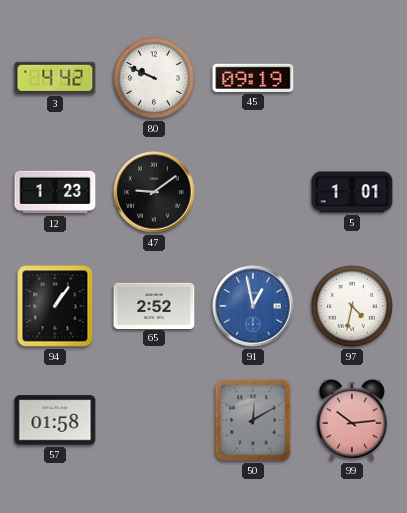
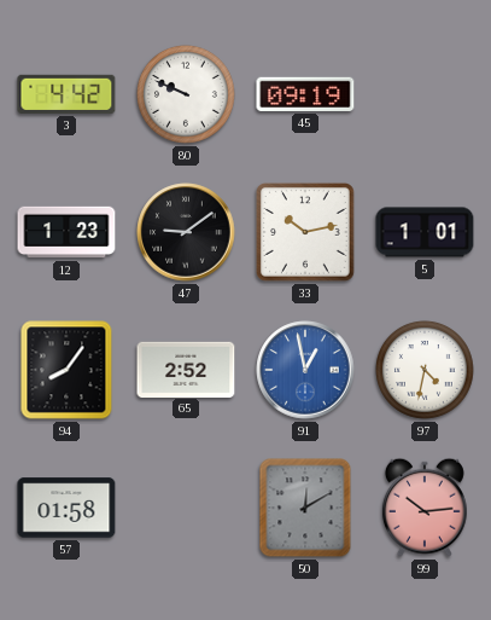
33: none -> 10:13 (305, 232)
94: 1:06 -> 8:06 (66, 370)
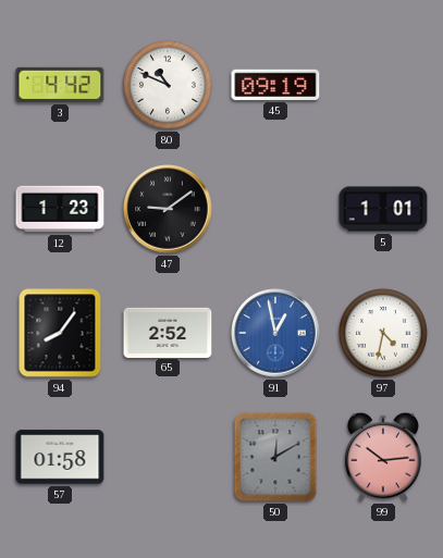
80: 9:49 -> 10:49 (168, 85)
33: 10:13 -> none (305, 232)
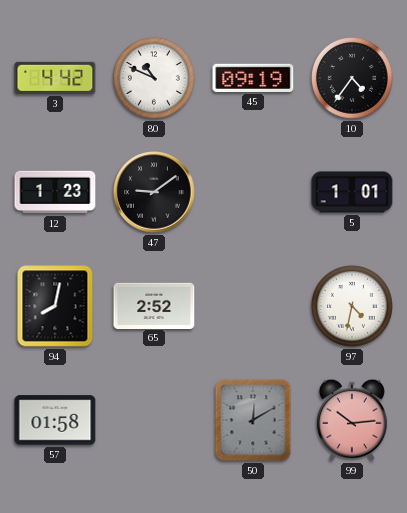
10: none -> 4:36 (352, 78)
94: 8:06 -> 8:02 (55, 306)
91: 12:58 -> none (275, 333)
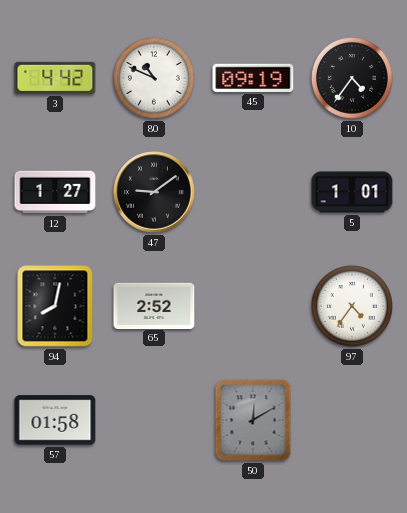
12: 1:23 -> 1:27 (55, 192)
97: 4:32 -> 4:36 (352, 306)
99: 10:14 -> none (352, 420)
